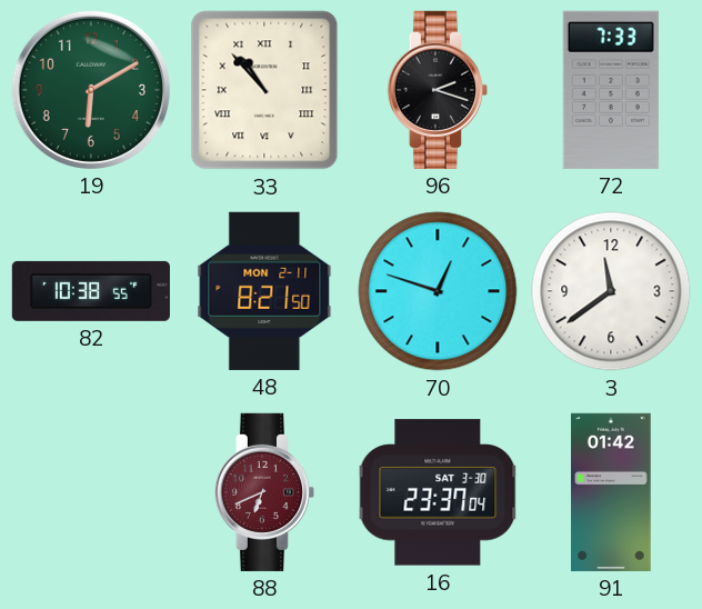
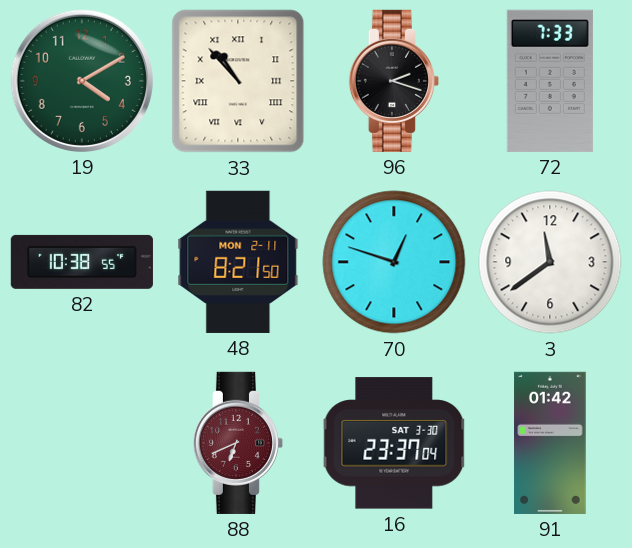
19: 6:10 -> 4:10 (82, 81)
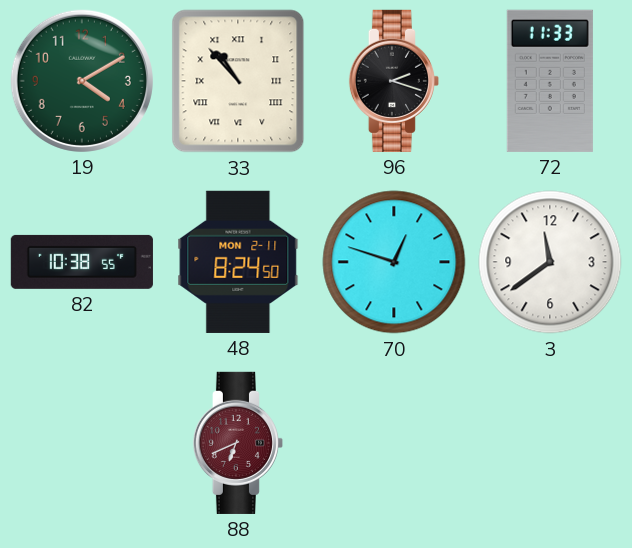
72: 7:33 -> 11:33 (550, 81)
48: 8:21 -> 8:24 (238, 262)
16: 23:37 -> none (394, 443)
91: 01:42 -> none (550, 443)
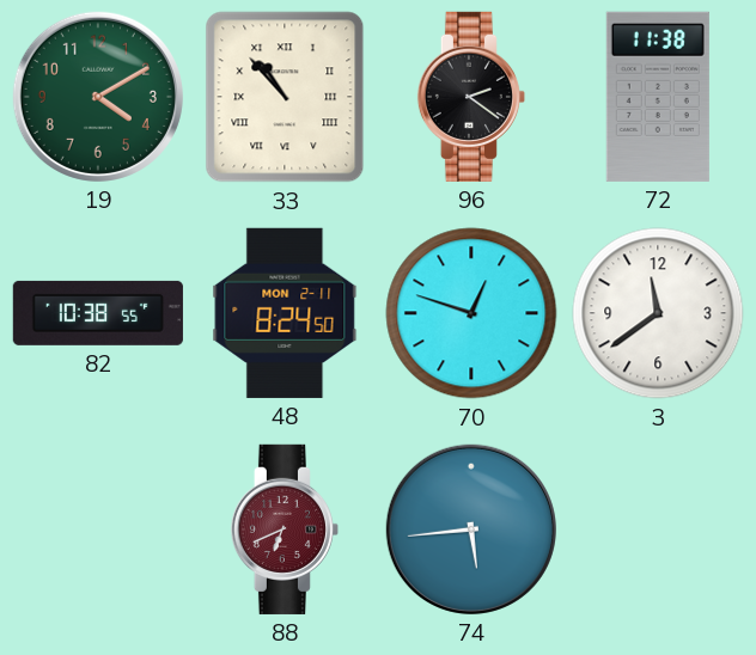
96: 2:18 -> 2:21 (471, 97)
72: 11:33 -> 11:38 (658, 97)
74: none -> 5:44 (471, 529)
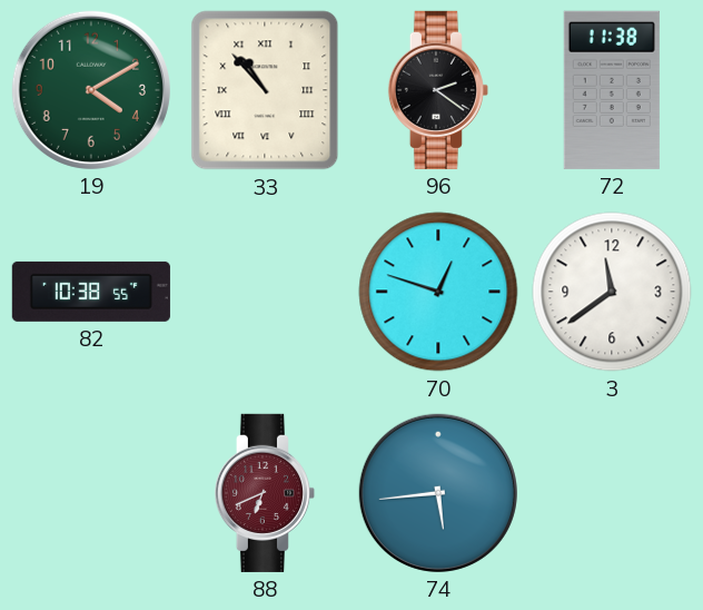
48: 8:24 -> none (285, 313)
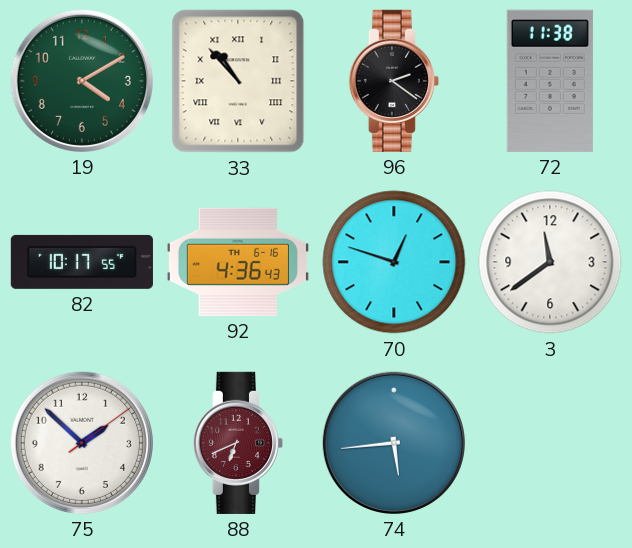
82: 10:38 -> 10:17 (82, 262)
92: none -> 4:36 (238, 262)
75: none -> 1:52 (82, 443)
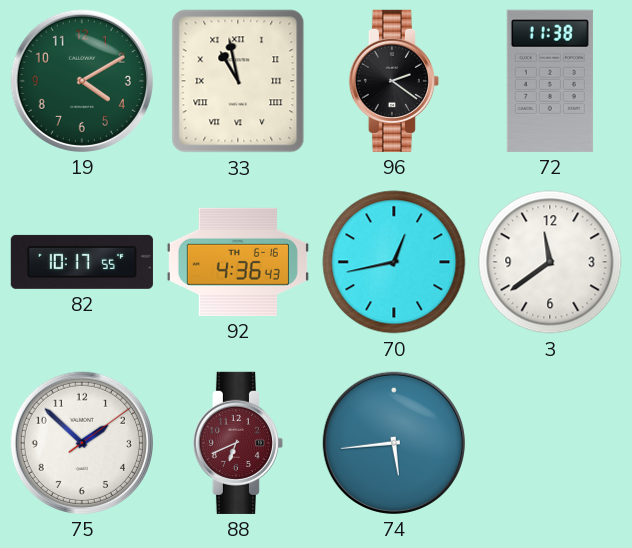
33: 10:53 -> 10:58 (238, 81)
70: 12:48 -> 12:43 (394, 262)
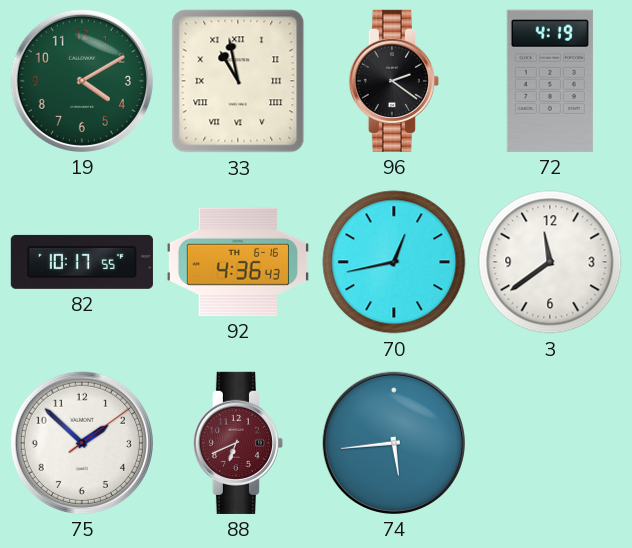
72: 11:38 -> 4:19 (550, 81)
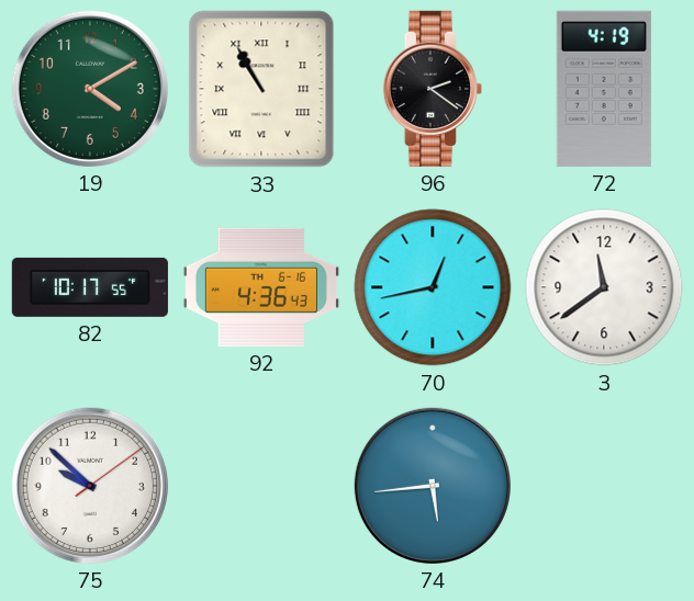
33: 10:58 -> 10:55 (261, 89)
75: 1:52 -> 9:52 (90, 486)
88: 6:41 -> none (238, 443)
